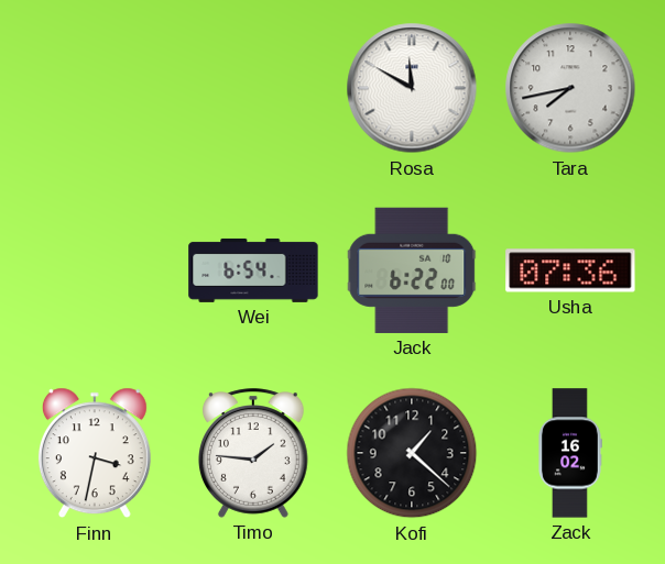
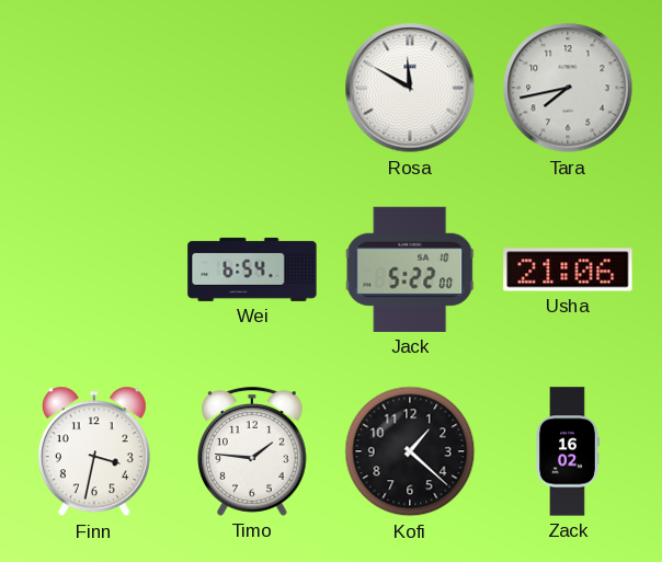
Jack: 6:22 -> 5:22 (410, 269)
Usha: 07:36 -> 21:06 (568, 269)
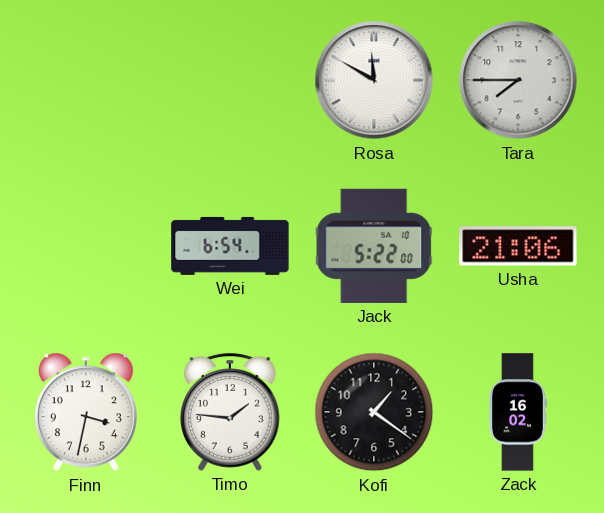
Tara: 7:43 -> 7:45 (518, 80)
Kofi: 1:22 -> 1:21 (374, 412)
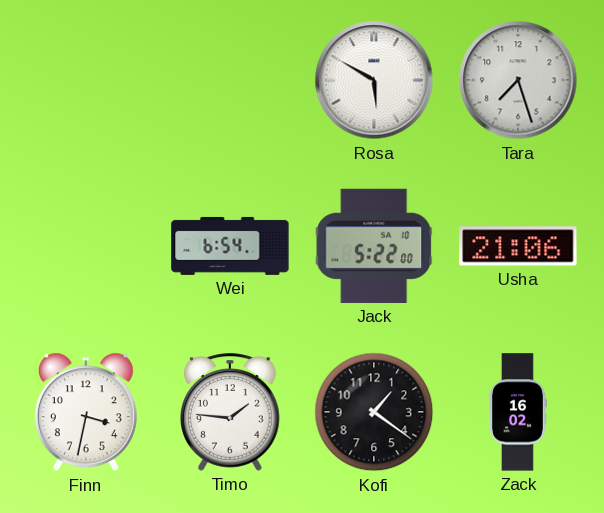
Rosa: 11:50 -> 5:50 (374, 80)
Tara: 7:45 -> 7:27 (518, 80)
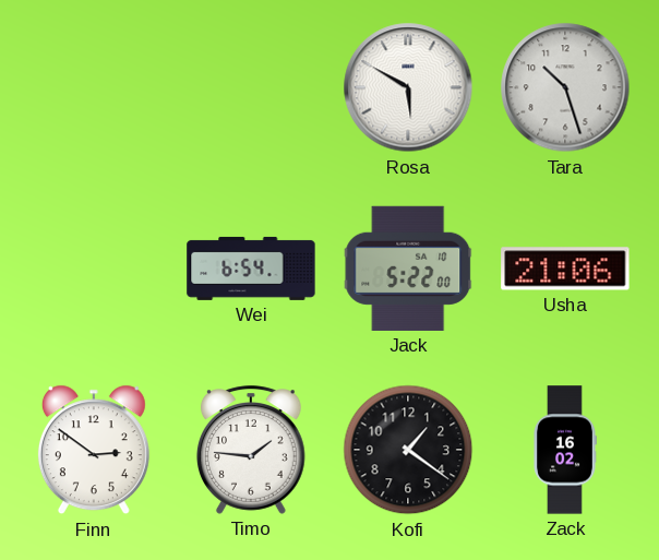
Tara: 7:27 -> 10:27 (565, 87)
Finn: 3:32 -> 2:51 (94, 450)
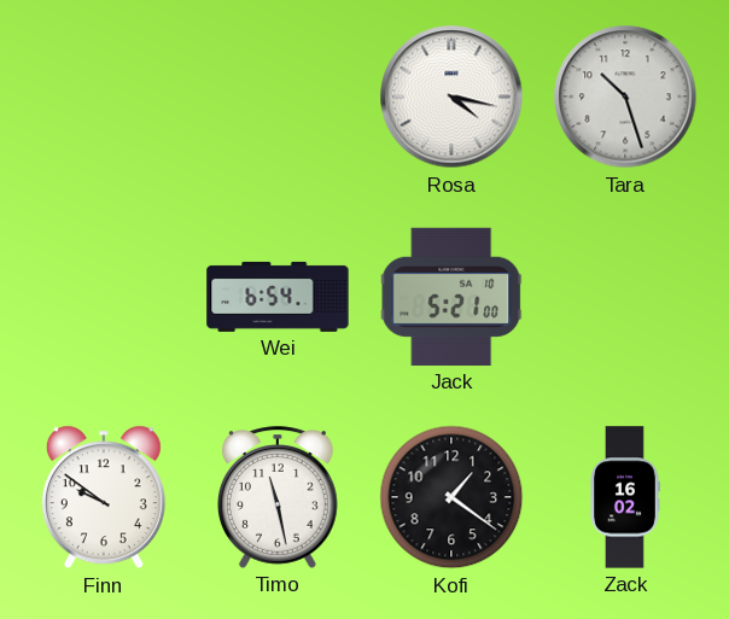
Rosa: 5:50 -> 4:17 (451, 97)
Jack: 5:22 -> 5:21 (451, 297)
Usha: 21:06 -> none (565, 269)
Finn: 2:51 -> 9:51 (104, 497)
Timo: 1:46 -> 11:28 (279, 497)
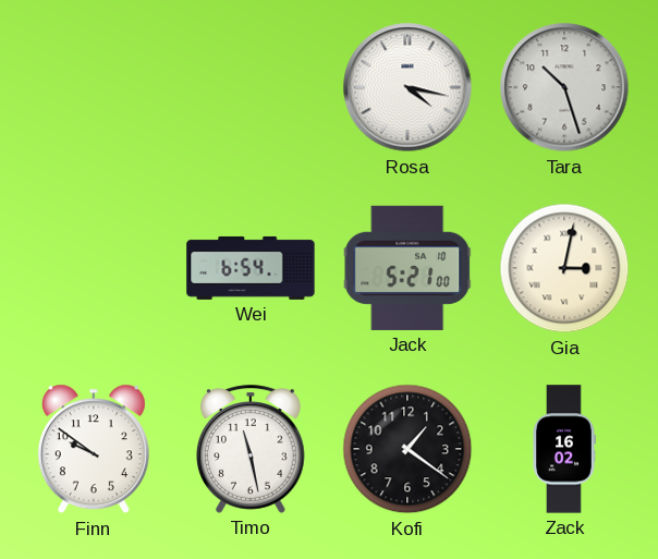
Gia: none -> 3:02 (564, 268)
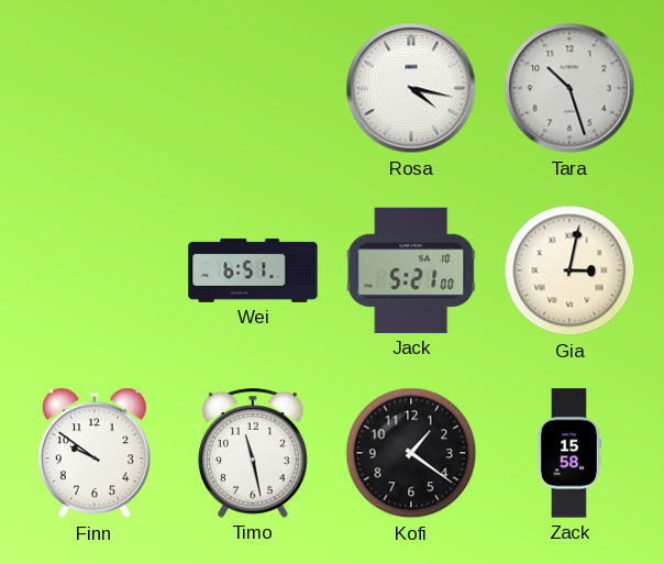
Wei: 6:54 -> 6:51 (253, 270)
Zack: 16:02 -> 15:58 (569, 453)
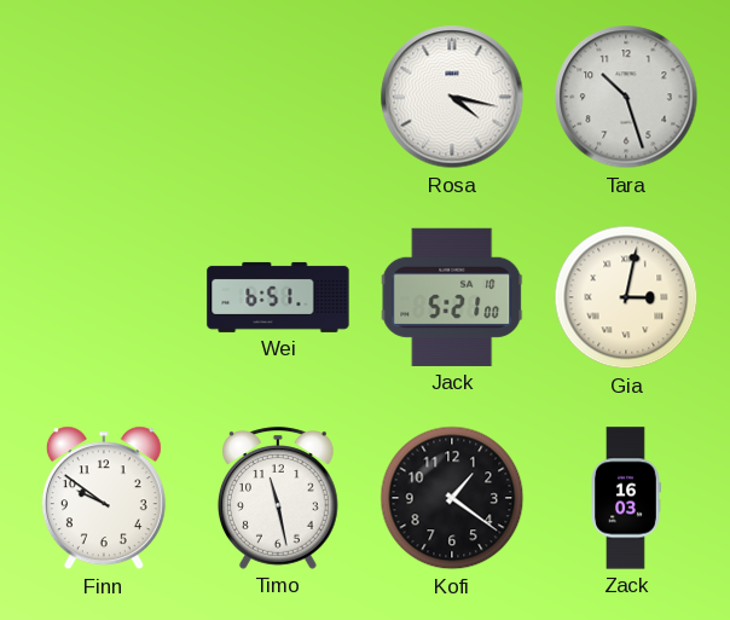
Zack: 15:58 -> 16:03 (626, 498)
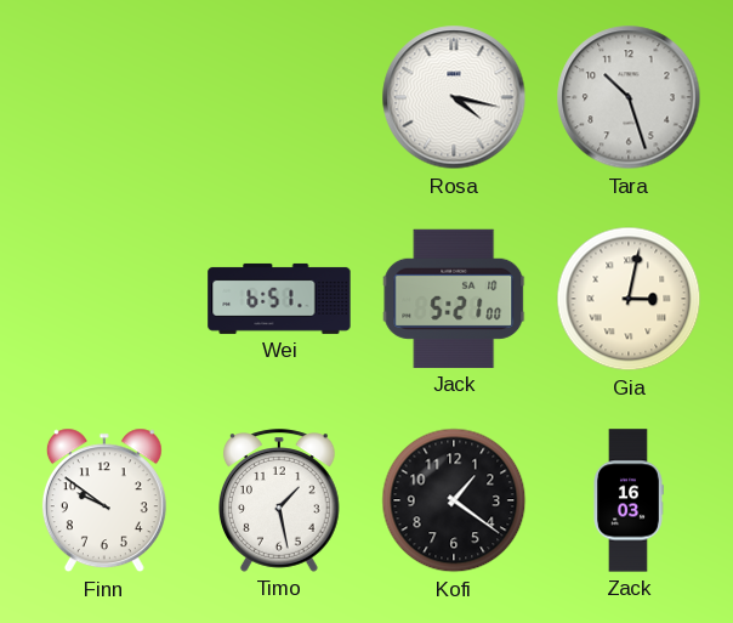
Timo: 11:28 -> 1:28 (280, 500)
